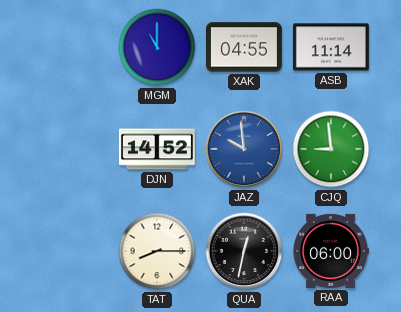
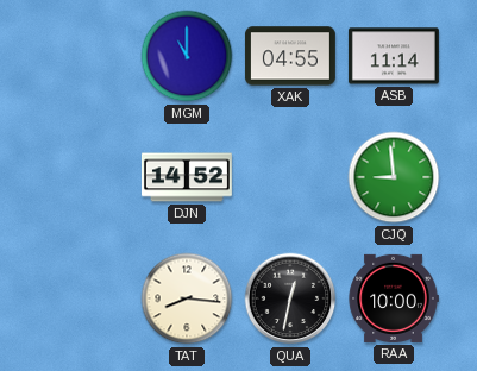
JAZ: 9:59 -> none (244, 149)
TAT: 8:15 -> 8:16 (187, 298)
RAA: 06:00 -> 10:00 (394, 298)
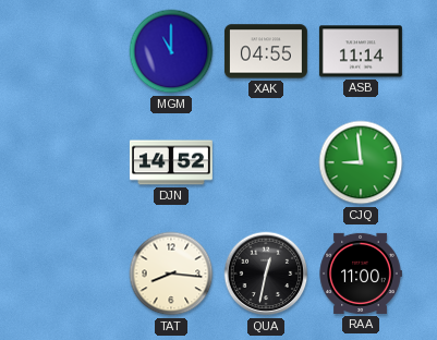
RAA: 10:00 -> 11:00 (361, 274)
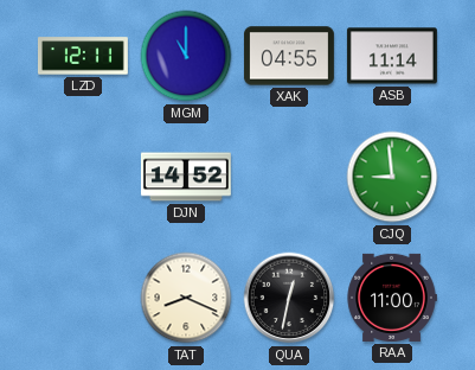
LZD: none -> 12:11 (83, 56)
TAT: 8:16 -> 8:19 (186, 298)
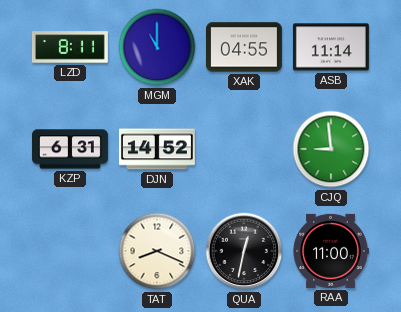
LZD: 12:11 -> 8:11 (70, 47)
KZP: none -> 6:31 (70, 149)
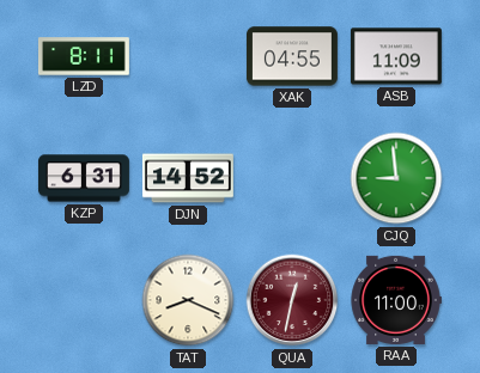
MGM: 11:00 -> none (157, 47)
ASB: 11:14 -> 11:09 (396, 56)
QUA dial: black -> burgundy (292, 300)
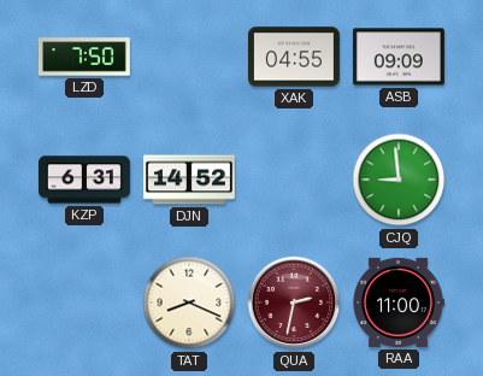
LZD: 8:11 -> 7:50 (84, 57)
ASB: 11:09 -> 09:09 (399, 57)
QUA: 12:32 -> 2:32 (294, 302)
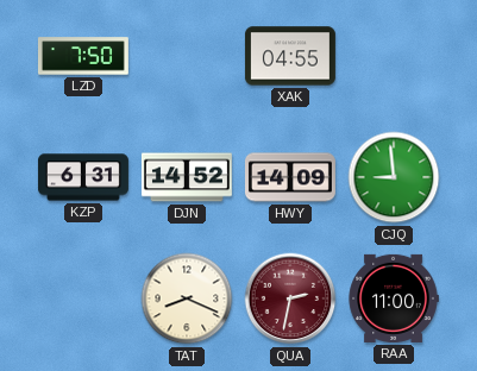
ASB: 09:09 -> none (399, 57)
HWY: none -> 14:09 (290, 177)
